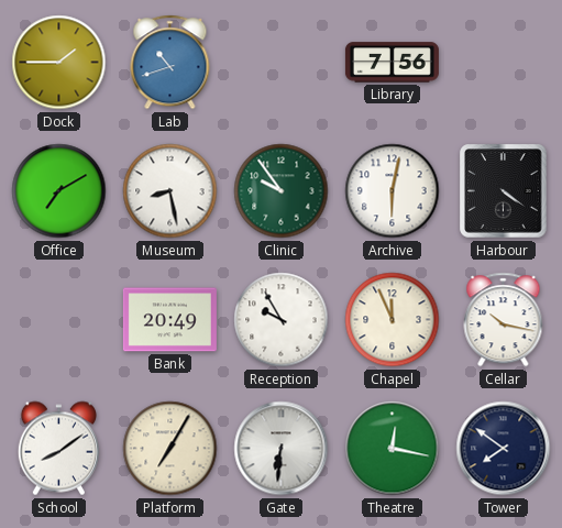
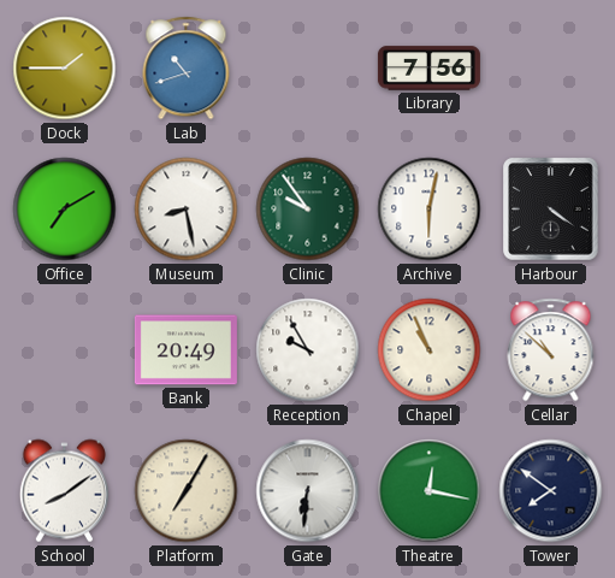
Chapel: 11:56 -> 10:56 (430, 350)
Cellar: 10:17 -> 10:52 (551, 350)
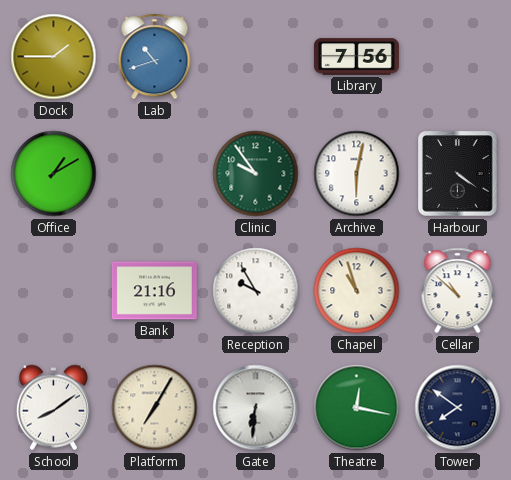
Office: 7:10 -> 1:10 (54, 174)
Museum: 8:28 -> none (187, 210)
Bank: 20:49 -> 21:16 (154, 291)
Chapel: 10:56 -> 10:57 (357, 291)
